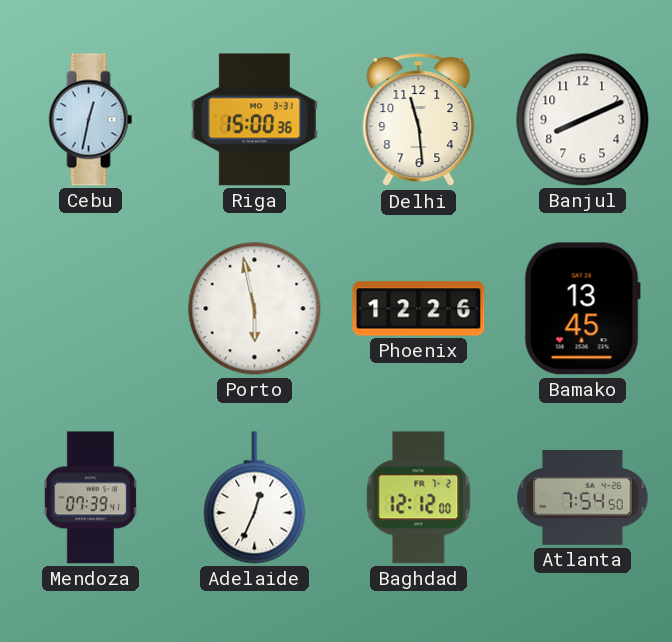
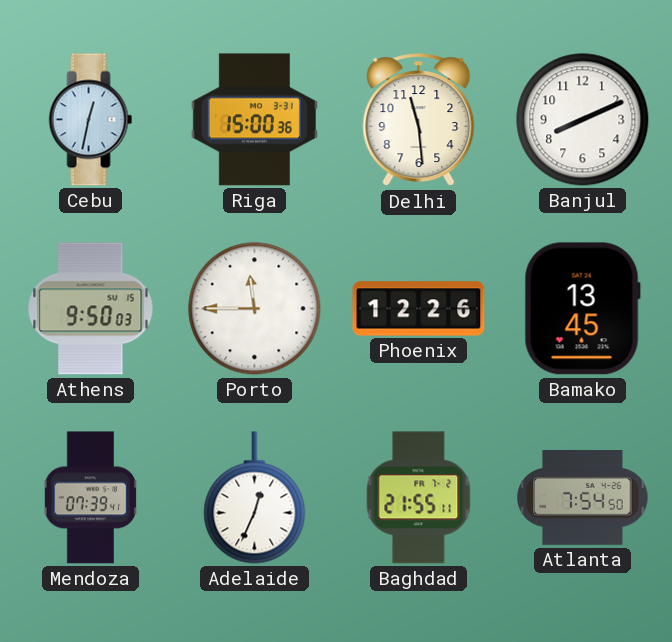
Athens: none -> 9:50 (91, 309)
Porto: 5:58 -> 11:45 (255, 309)
Baghdad: 12:12 -> 21:55 (419, 498)
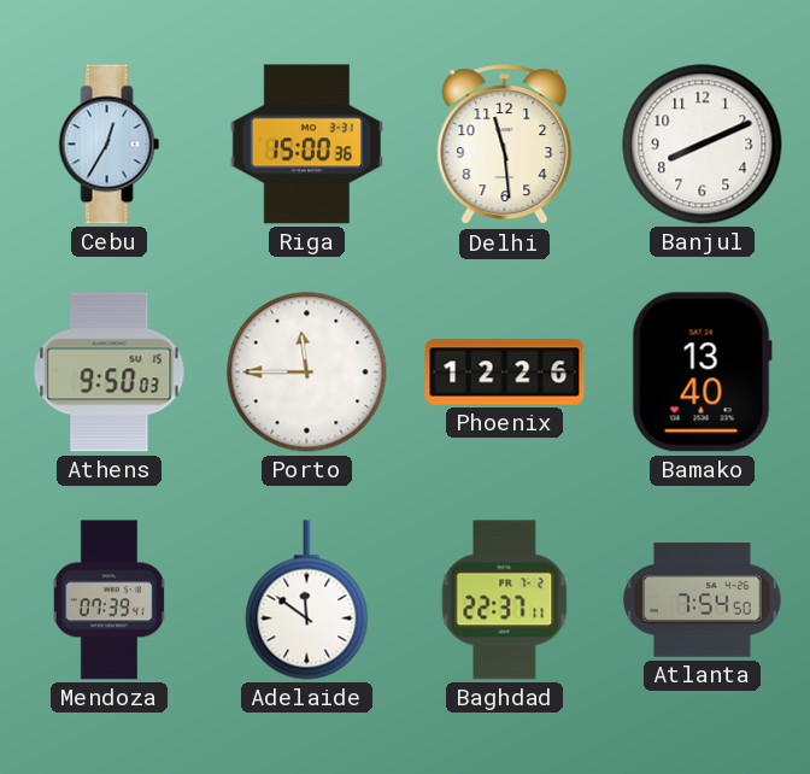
Cebu: 12:32 -> 12:35 (110, 145)
Bamako: 13:45 -> 13:40 (702, 373)
Adelaide: 12:34 -> 11:51 (307, 600)
Baghdad: 21:55 -> 22:37 (505, 600)
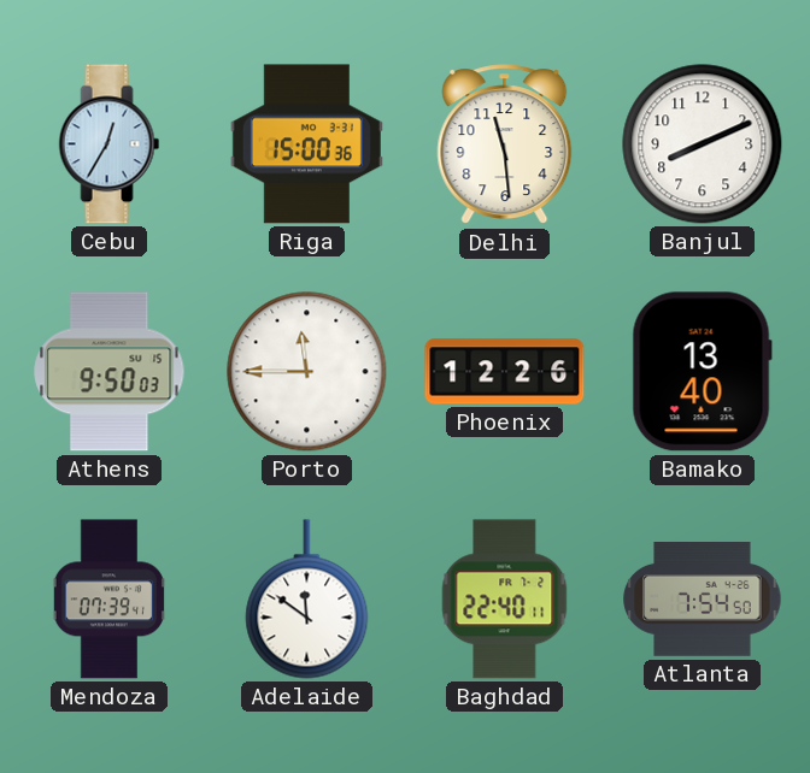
Baghdad: 22:37 -> 22:40 (505, 600)
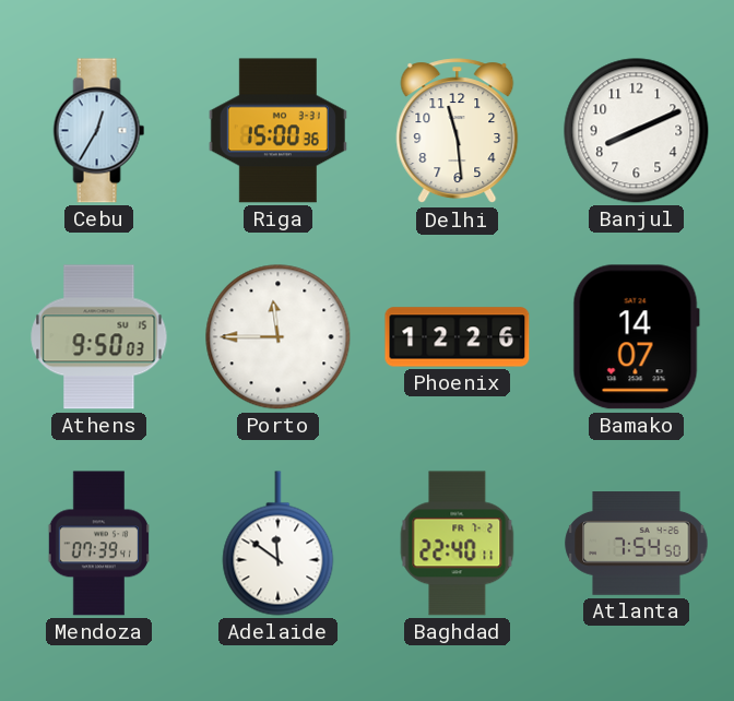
Bamako: 13:40 -> 14:07 (636, 337)
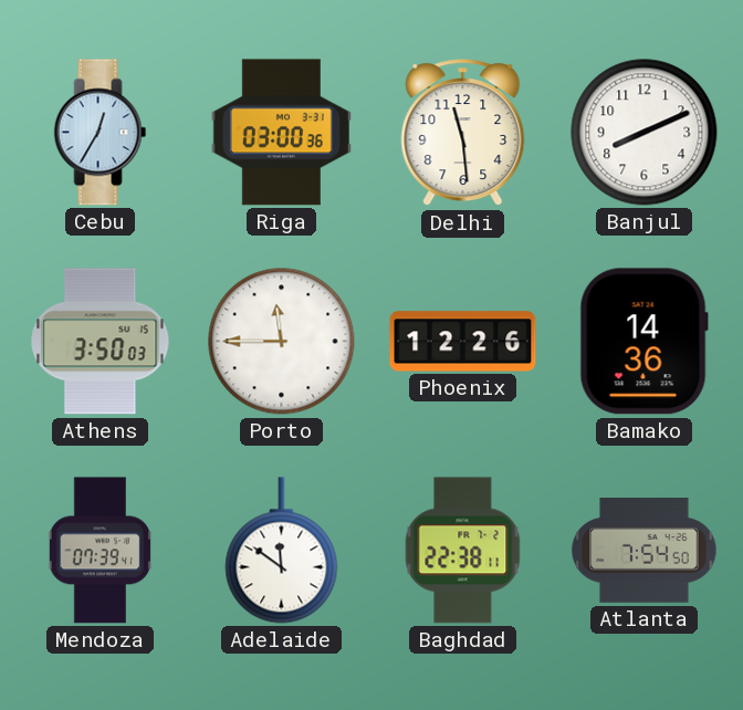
Riga: 15:00 -> 03:00 (281, 133)
Athens: 9:50 -> 3:50 (101, 342)
Bamako: 14:07 -> 14:36 (643, 342)
Baghdad: 22:40 -> 22:38 (463, 551)
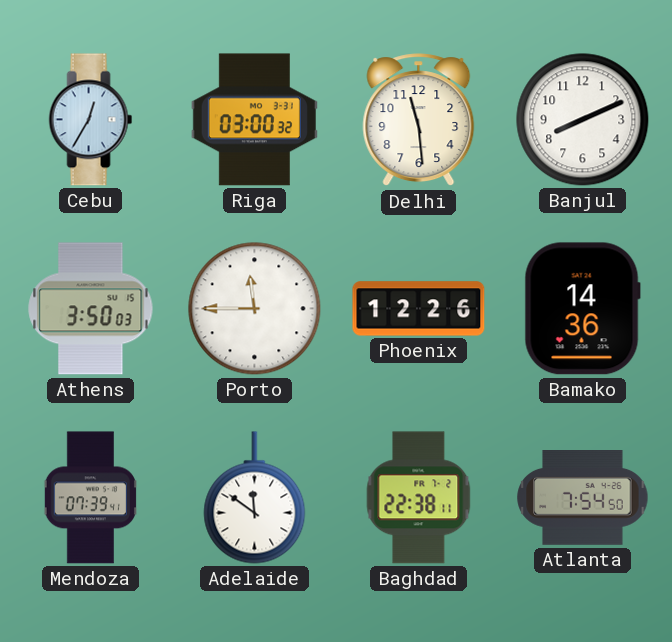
Riga: 03:00:36 -> 03:00:32 (254, 120)
